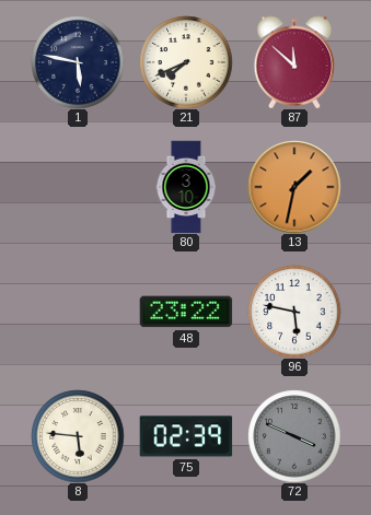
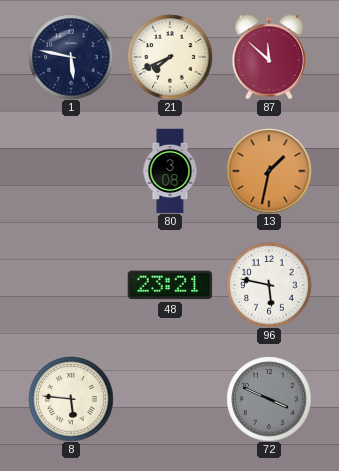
80: 3:10 -> 3:08 (170, 171)
48: 23:22 -> 23:21 (170, 285)
75: 02:39 -> none (186, 436)
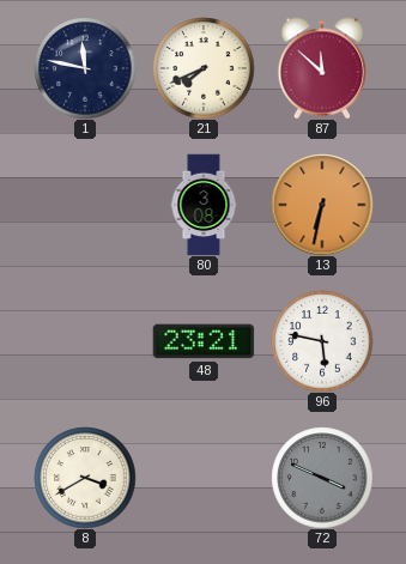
1: 5:47 -> 11:47 (85, 68)
13: 1:32 -> 6:32 (322, 205)
8: 5:46 -> 3:40 (85, 478)
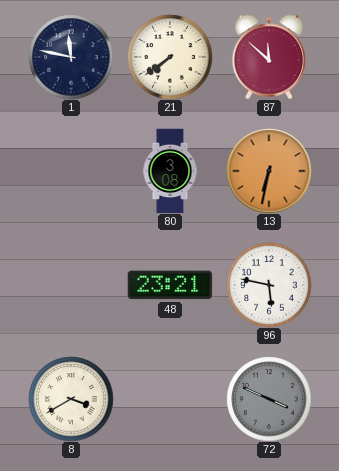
21: 7:41 -> 7:39 (170, 57)
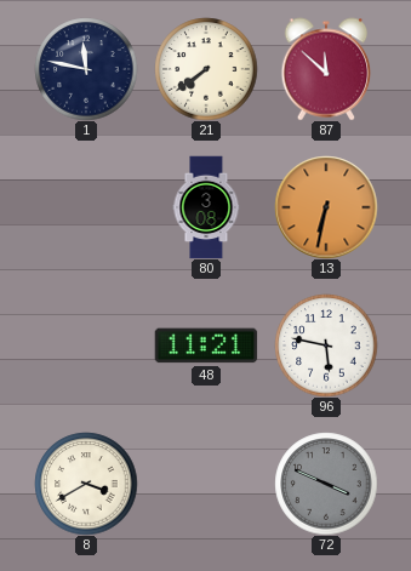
48: 23:21 -> 11:21 (206, 346)
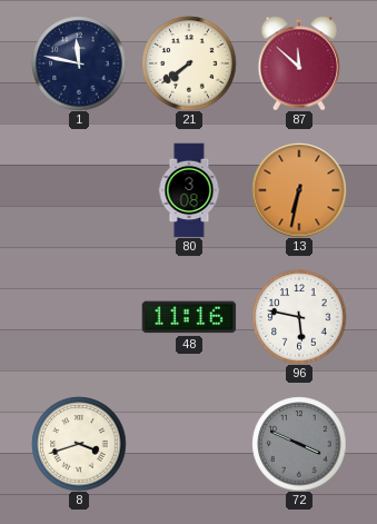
48: 11:21 -> 11:16 (189, 317)
8: 3:40 -> 3:42 (79, 444)
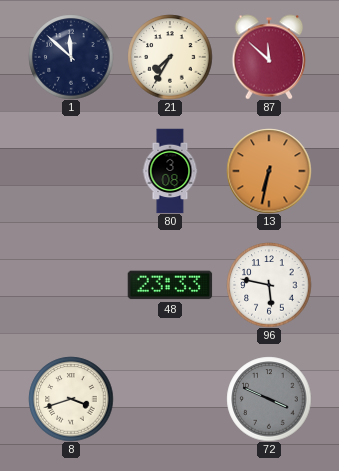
1: 11:47 -> 11:52 (71, 57)
21: 7:39 -> 7:35 (170, 57)
48: 11:16 -> 23:33 (170, 285)
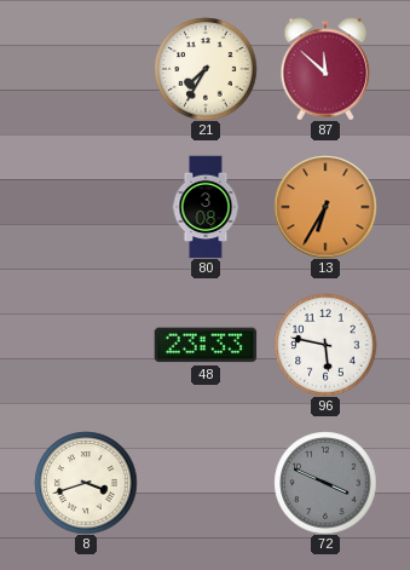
1: 11:52 -> none (71, 57)
13: 6:32 -> 6:35 (325, 207)
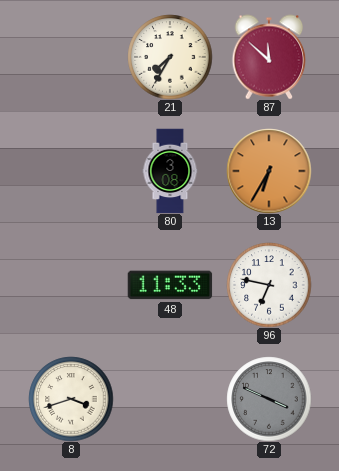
48: 23:33 -> 11:33 (170, 285)
96: 5:47 -> 6:47 (269, 285)
